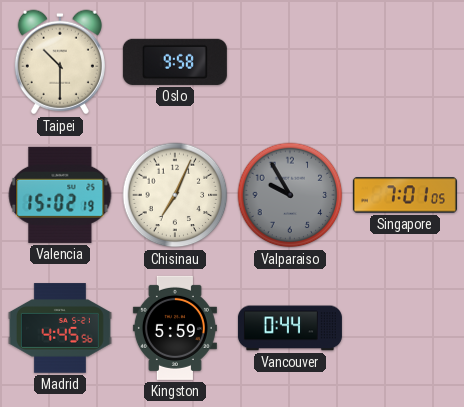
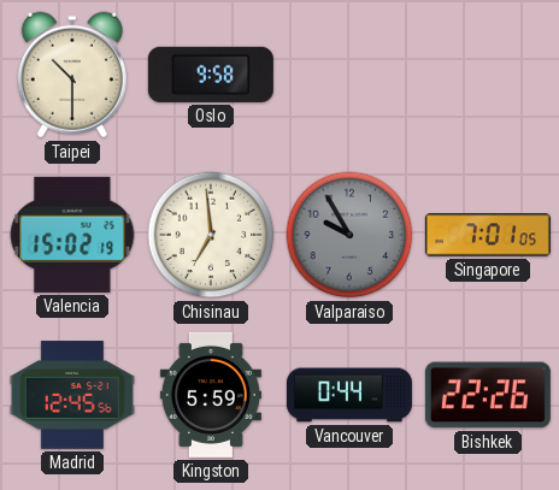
Chisinau: 7:04 -> 6:59 (211, 235)
Madrid: 4:45 -> 12:45 (72, 395)
Bishkek: none -> 22:26 (488, 395)
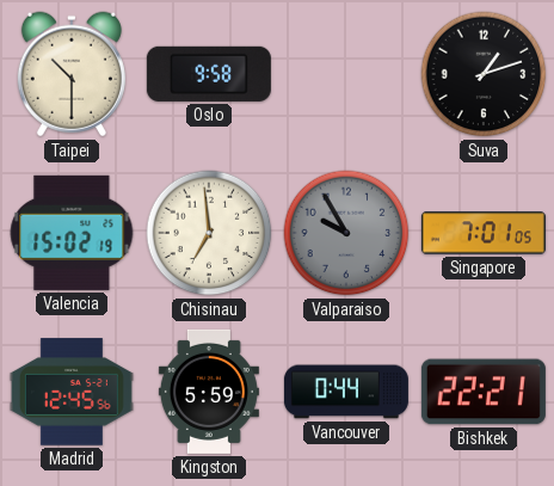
Suva: none -> 1:12 (484, 74)
Bishkek: 22:26 -> 22:21 (484, 392)
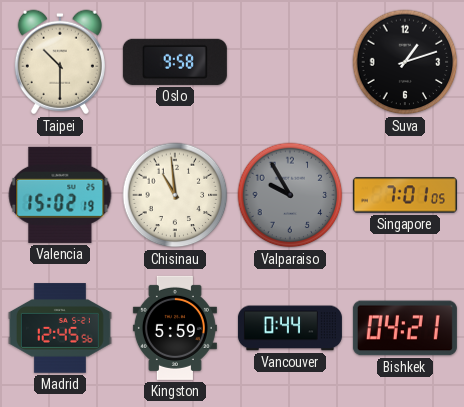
Chisinau: 6:59 -> 10:59 (175, 195)
Bishkek: 22:21 -> 04:21 (405, 328)
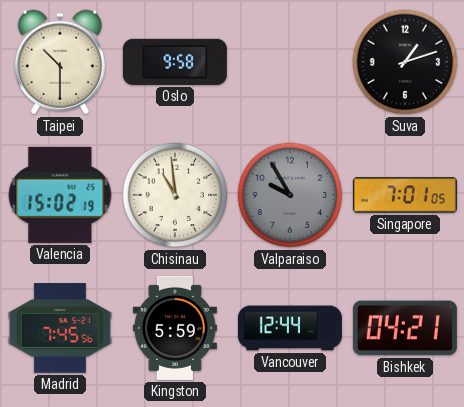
Madrid: 12:45 -> 7:45 (60, 328)
Vancouver: 0:44 -> 12:44 (290, 328)
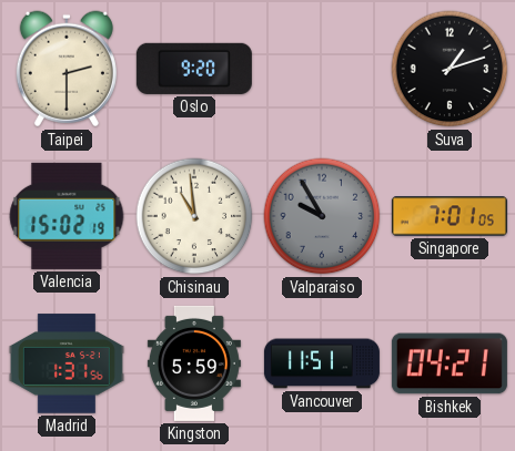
Taipei: 10:30 -> 2:30 (67, 69)
Oslo: 9:58 -> 9:20 (194, 69)
Madrid: 7:45 -> 1:31 (67, 363)
Vancouver: 12:44 -> 11:51 (322, 363)
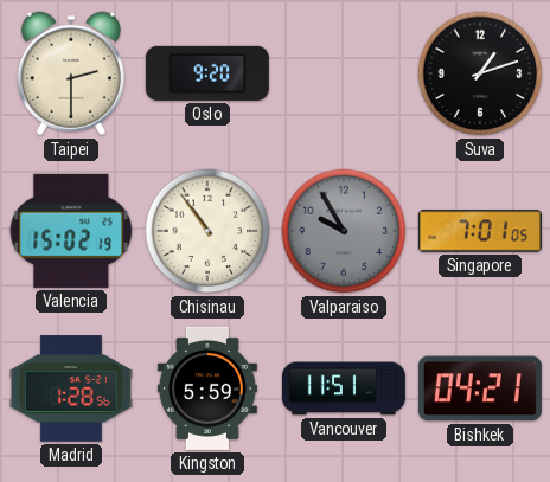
Chisinau: 10:59 -> 10:54 (207, 231)
Madrid: 1:31 -> 1:28 (71, 388)
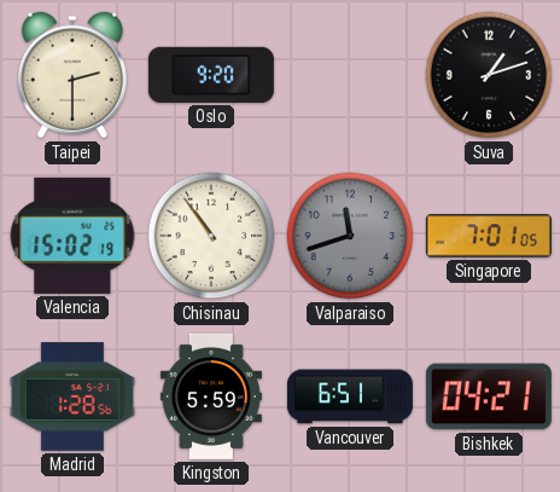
Valparaiso: 9:55 -> 11:42 (350, 236)
Vancouver: 11:51 -> 6:51 (350, 397)
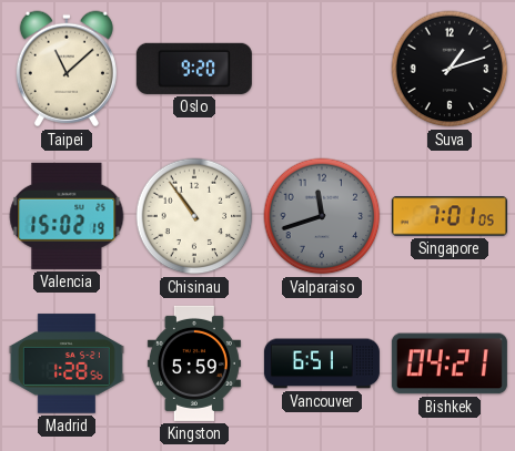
Taipei: 2:30 -> 11:08 (67, 69)
